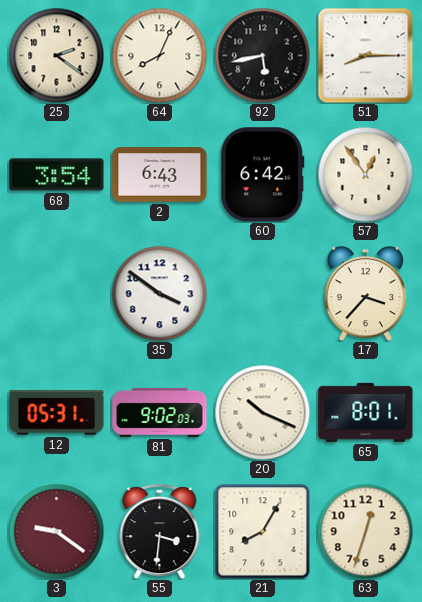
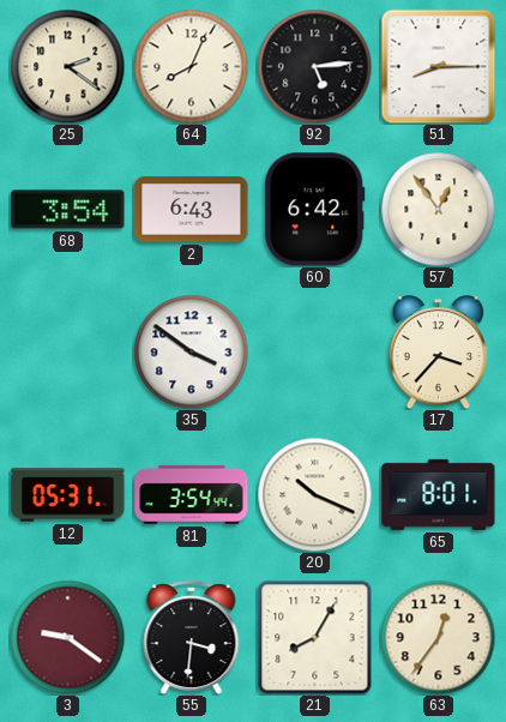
92: 5:43 -> 5:14 (314, 66)
81: 9:02 -> 3:54 (192, 494)
63: 12:33 -> 12:36 (438, 637)
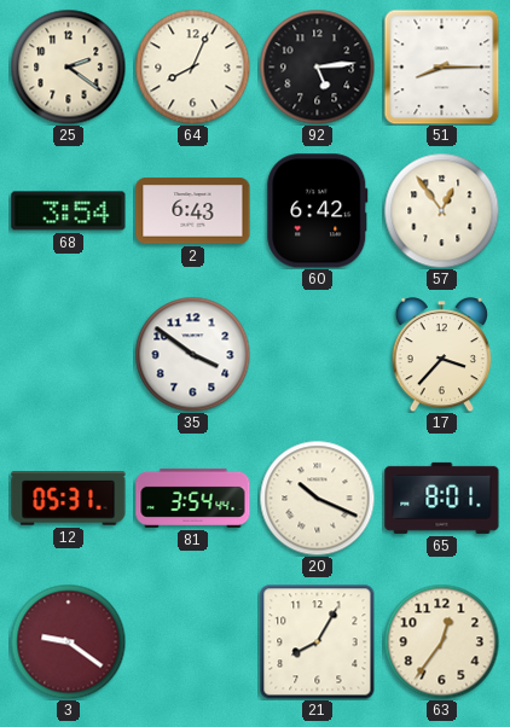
55: 3:31 -> none (192, 638)
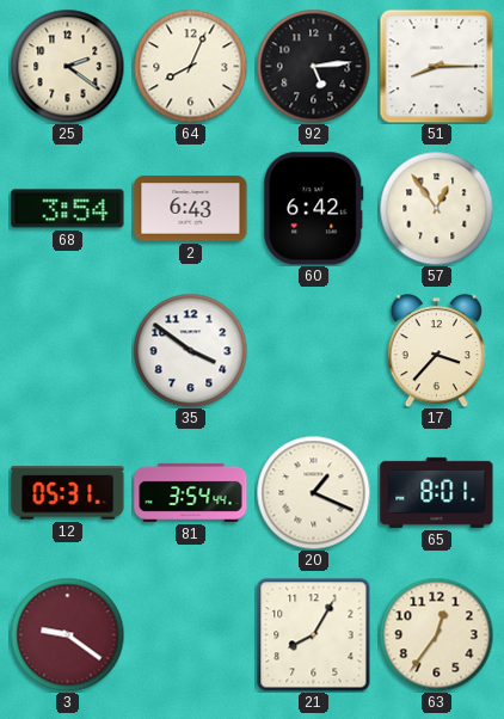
20: 10:19 -> 1:19 (313, 492)
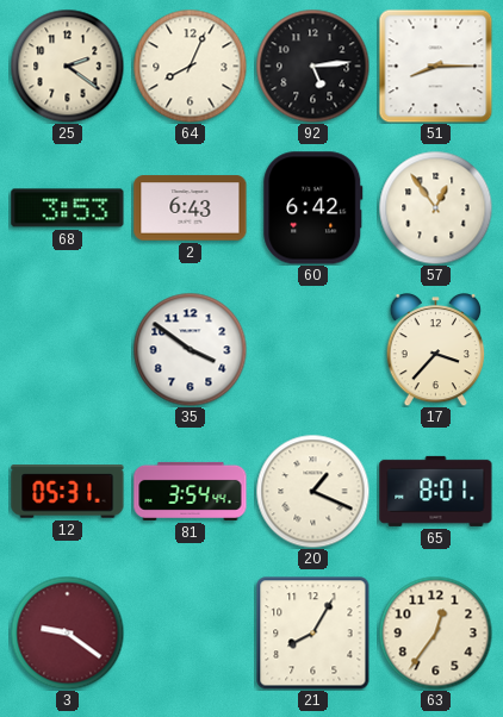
68: 3:54 -> 3:53 (68, 208)
